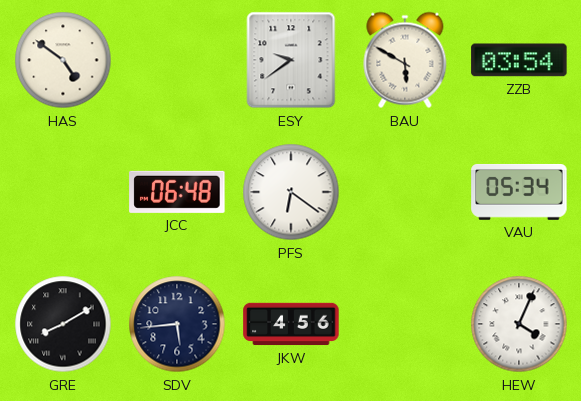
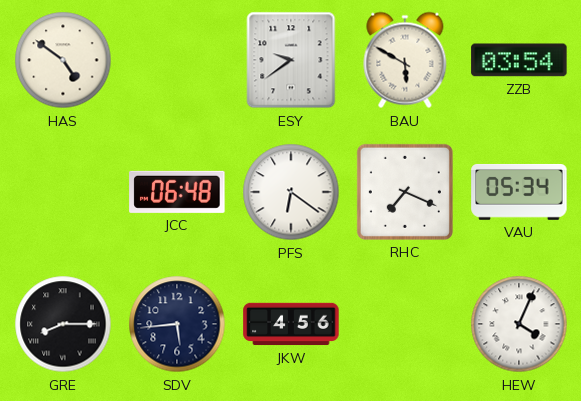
RHC: none -> 7:19 (405, 192)
GRE: 8:10 -> 8:15 (63, 324)
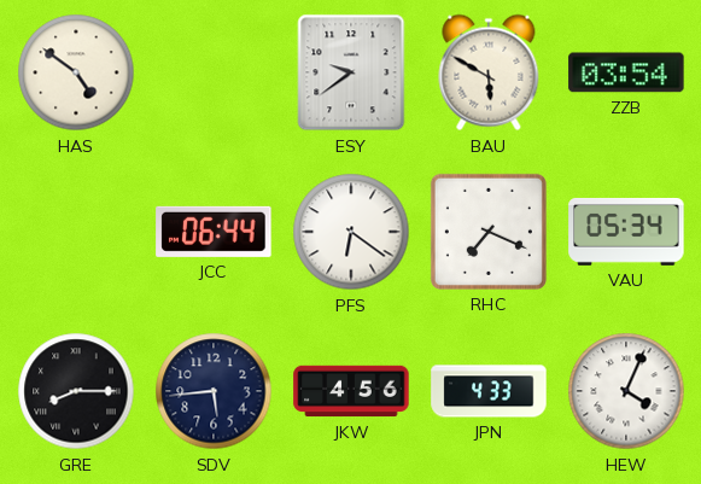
JCC: 06:48 -> 06:44 (214, 232)
JPN: none -> 4:33 (489, 391)
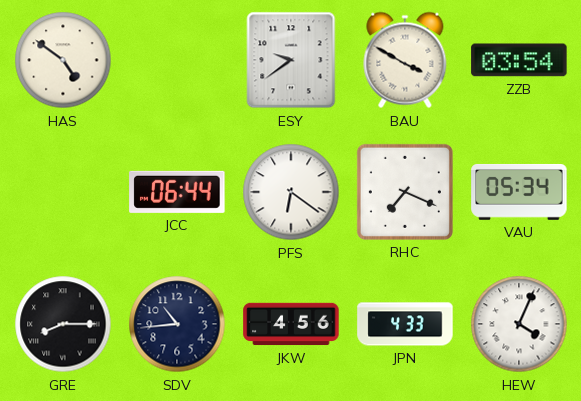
BAU: 5:50 -> 3:50 (405, 60)
SDV: 5:44 -> 10:44 (177, 324)
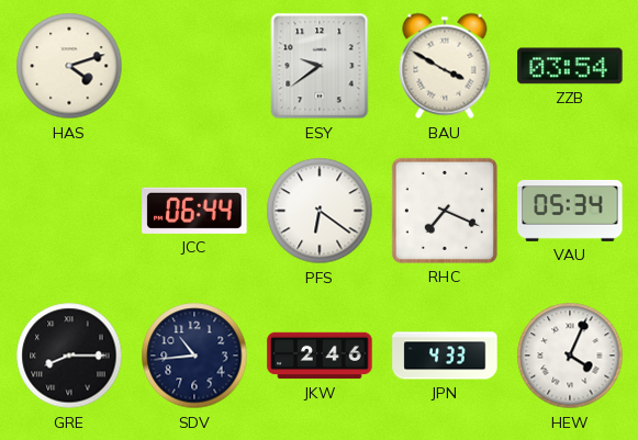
HAS: 4:51 -> 4:12 (69, 66)
JKW: 4:56 -> 2:46 (320, 356)
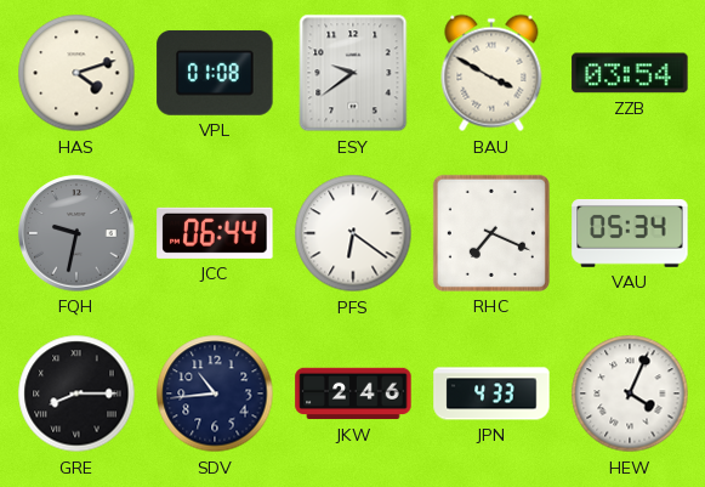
VPL: none -> 01:08 (215, 73)
FQH: none -> 9:32 (76, 233)
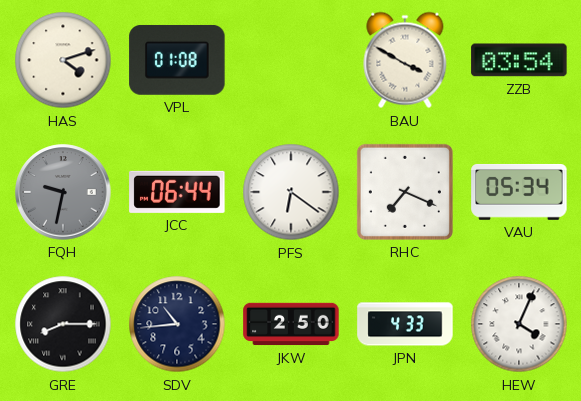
ESY: 9:39 -> none (353, 73)
JKW: 2:46 -> 2:50 (291, 324)
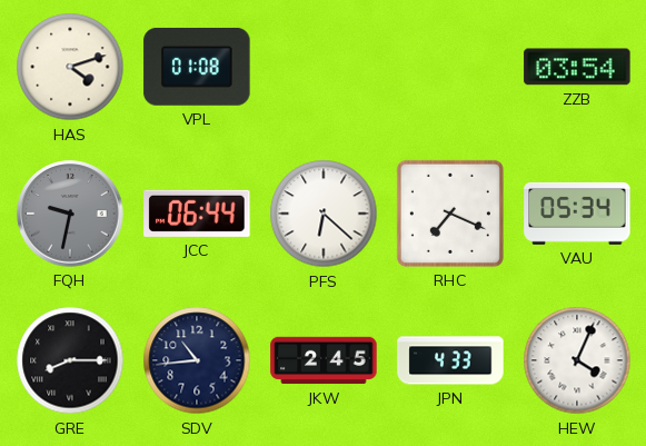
BAU: 3:50 -> none (405, 60)
PFS: 6:21 -> 6:22 (324, 214)
JKW: 2:50 -> 2:45 (324, 360)
